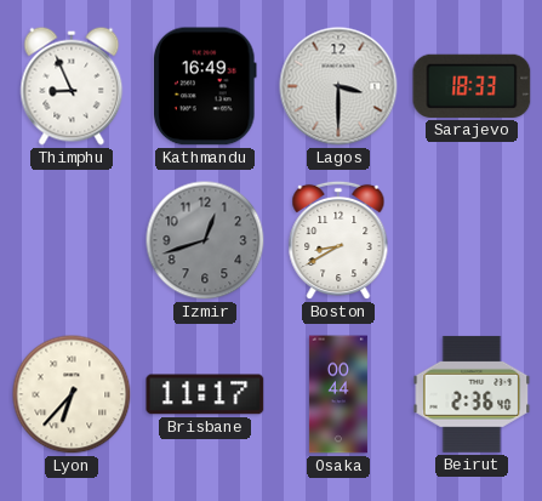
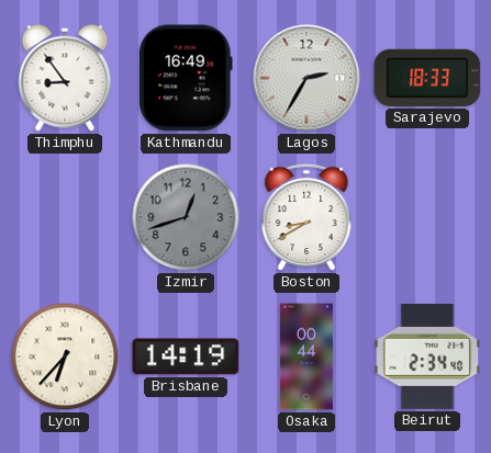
Thimphu: 8:56 -> 8:54 (65, 78)
Lagos: 3:30 -> 2:35 (306, 78)
Brisbane: 11:17 -> 14:19 (186, 356)
Beirut: 2:36 -> 2:34 (427, 356)
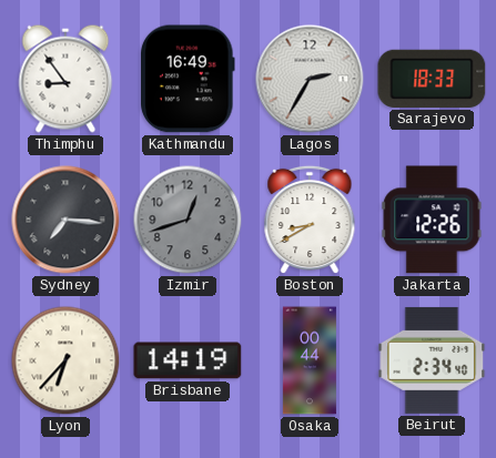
Sydney: none -> 7:16 (65, 220)
Jakarta: none -> 12:26 (432, 220)
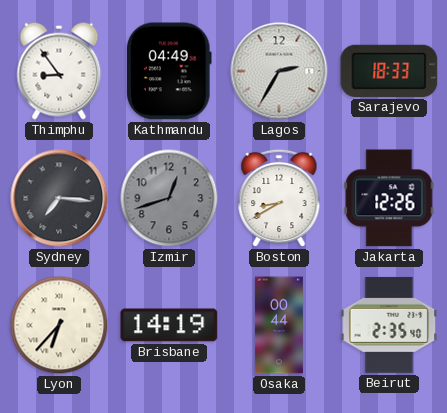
Kathmandu: 16:49 -> 04:49 (169, 71)
Beirut: 2:34 -> 2:35 (389, 325)
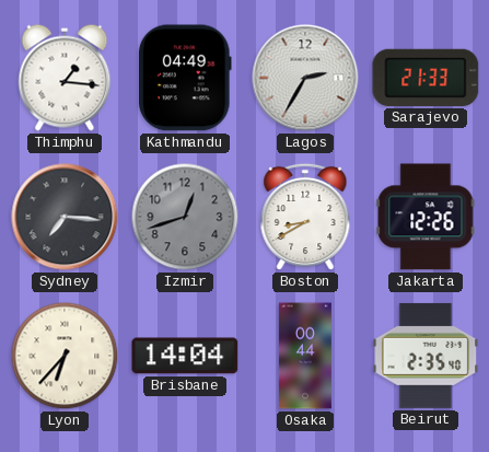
Thimphu: 8:54 -> 1:16 (65, 78)
Sarajevo: 18:33 -> 21:33 (426, 78)
Brisbane: 14:19 -> 14:04 (185, 356)
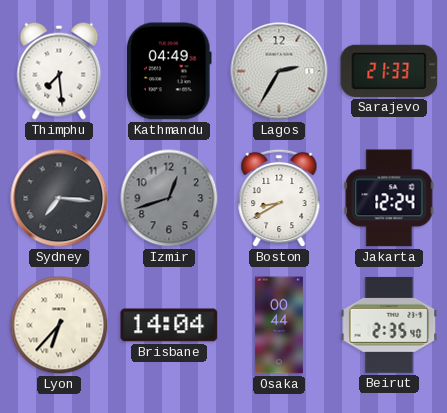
Thimphu: 1:16 -> 7:29 (59, 71)
Jakarta: 12:26 -> 12:24 (389, 198)
